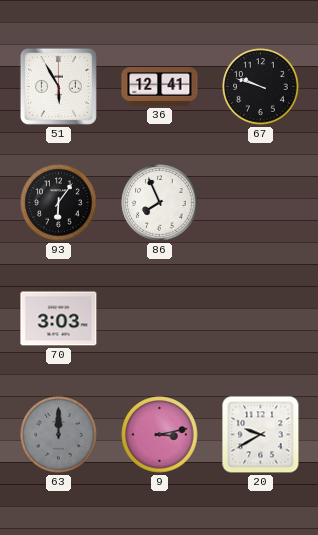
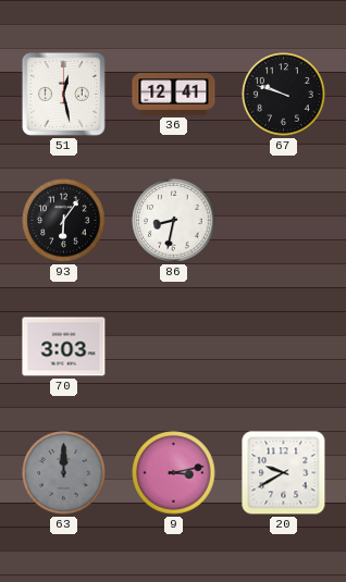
51: 5:55 -> 12:28 (63, 94)
86: 7:56 -> 8:32 (174, 221)
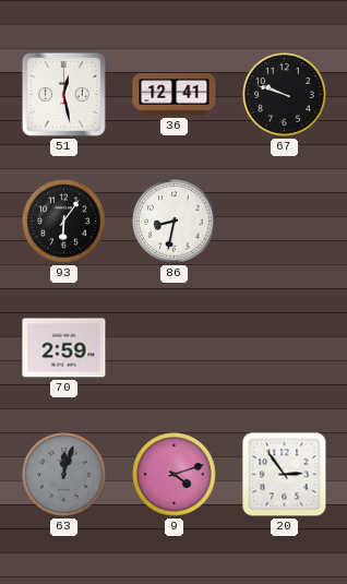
70: 3:03 -> 2:59 (64, 348)
63: 12:00 -> 12:03 (64, 475)
9: 3:13 -> 4:12 (175, 475)
20: 9:40 -> 2:54 (285, 475)
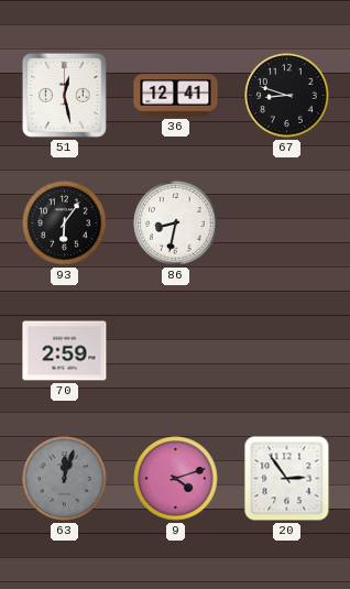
67: 9:48 -> 8:48 (287, 96)
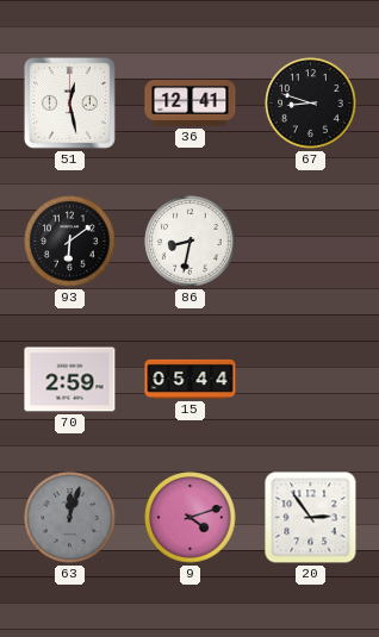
93: 6:06 -> 6:09 (70, 242)
15: none -> 05:44 (191, 379)
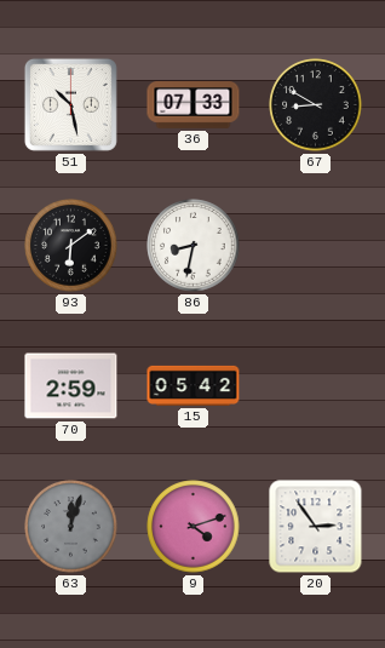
51: 12:28 -> 10:28 (70, 104)
36: 12:41 -> 07:33 (194, 105)
67: 8:48 -> 8:50 (316, 105)
15: 05:44 -> 05:42 (194, 385)
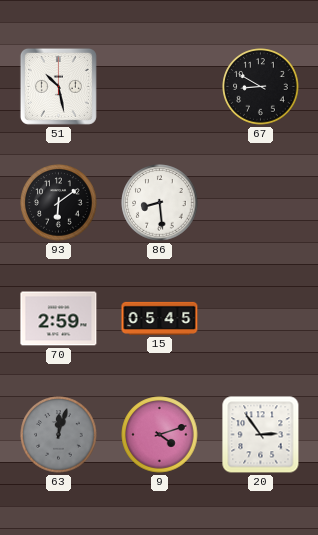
36: 07:33 -> none (194, 105)
86: 8:32 -> 8:29 (160, 203)
15: 05:42 -> 05:45 (160, 318)
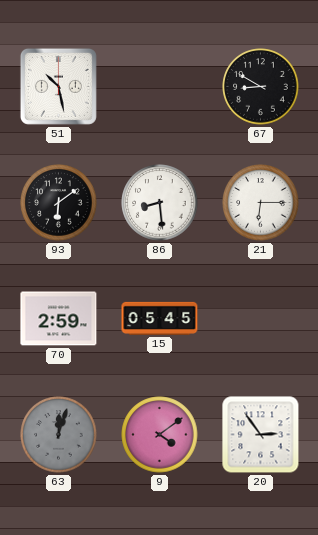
21: none -> 6:15 (261, 203)
9: 4:12 -> 4:09 (160, 435)
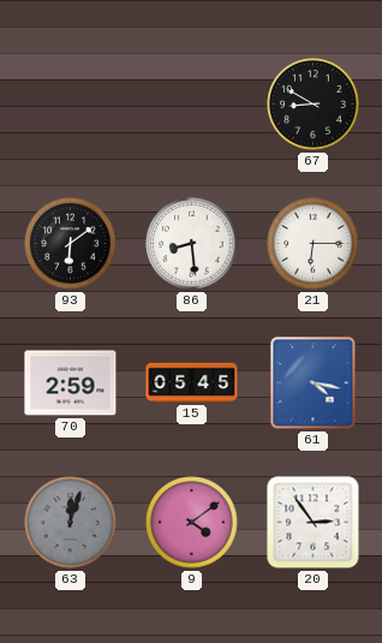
51: 10:28 -> none (58, 86)
61: none -> 4:17 (314, 383)
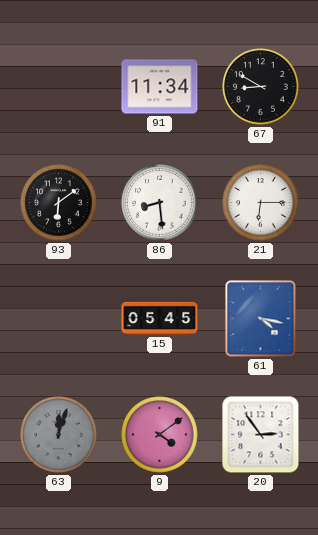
91: none -> 11:34 (160, 87)
70: 2:59 -> none (71, 383)
